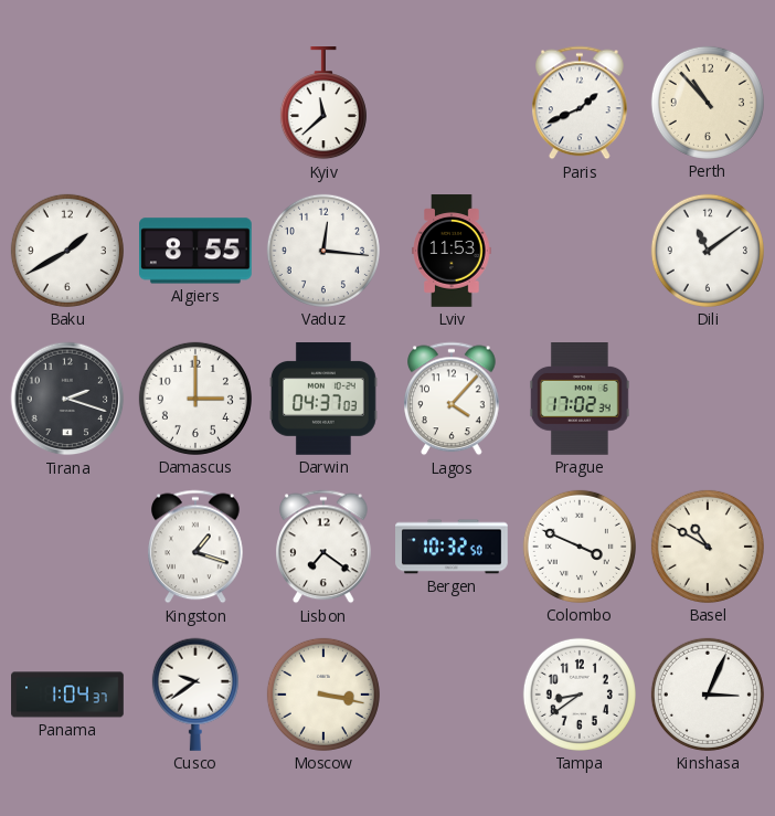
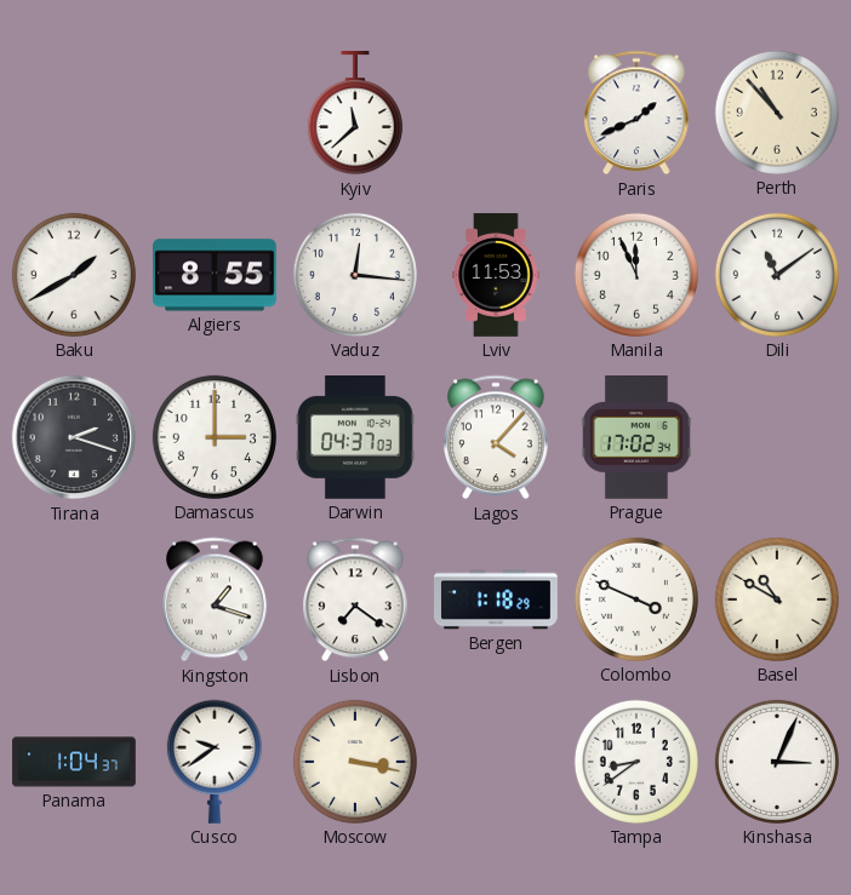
Manila: none -> 11:56 (636, 275)
Bergen: 10:32 -> 1:18 (497, 599)
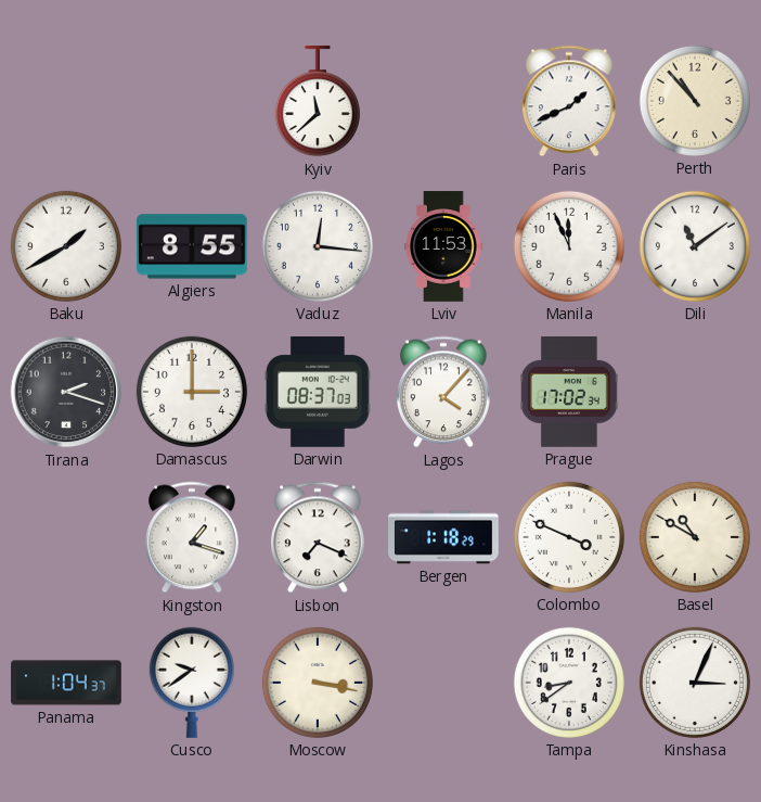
Darwin: 04:37 -> 08:37 (319, 393)
Lisbon: 7:21 -> 7:19 (319, 537)
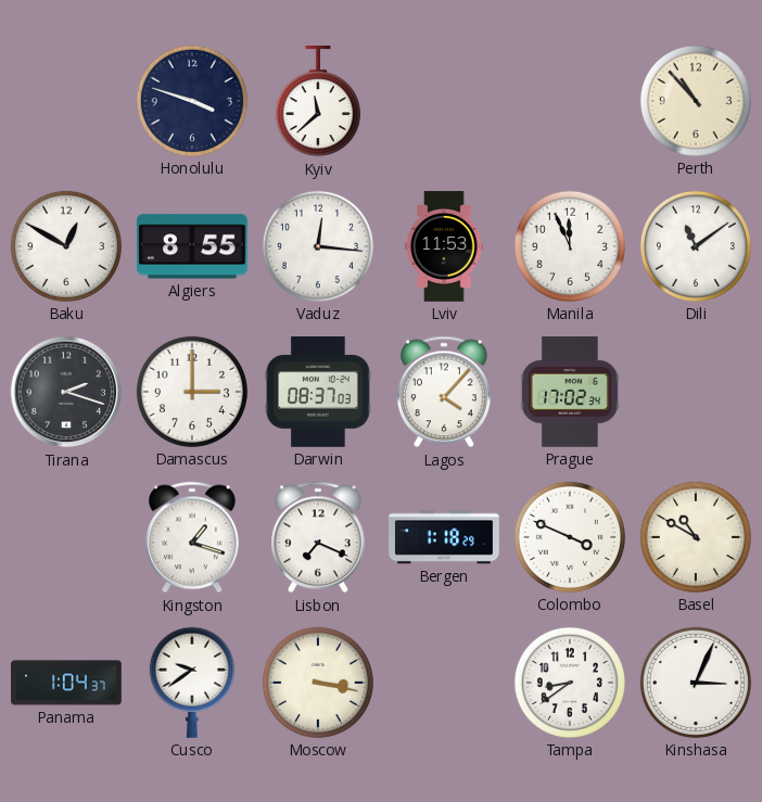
Honolulu: none -> 3:48 (192, 101)
Paris: 1:41 -> none (570, 101)
Baku: 1:40 -> 12:50 (66, 246)
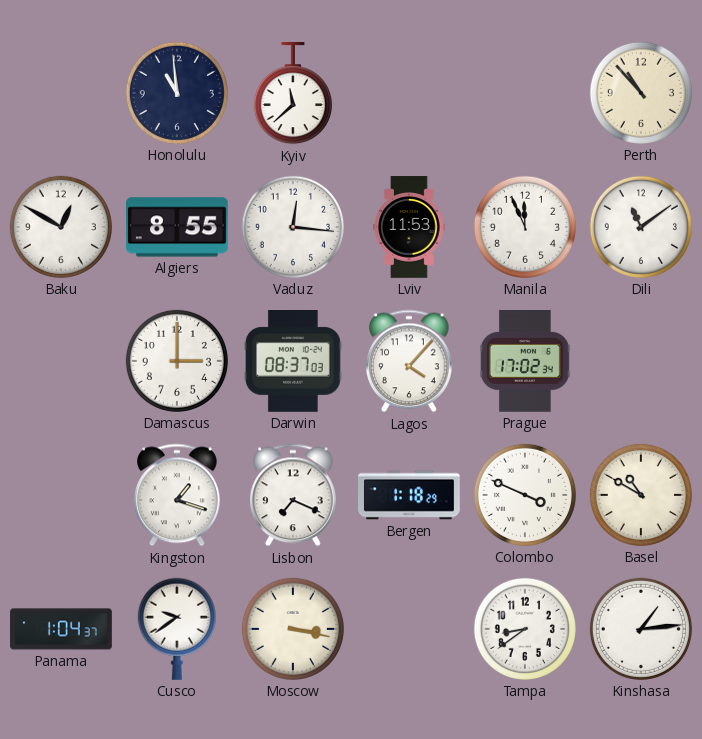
Honolulu: 3:48 -> 10:59 (177, 93)
Tirana: 2:18 -> none (66, 392)
Kinshasa: 3:04 -> 1:14 (641, 629)
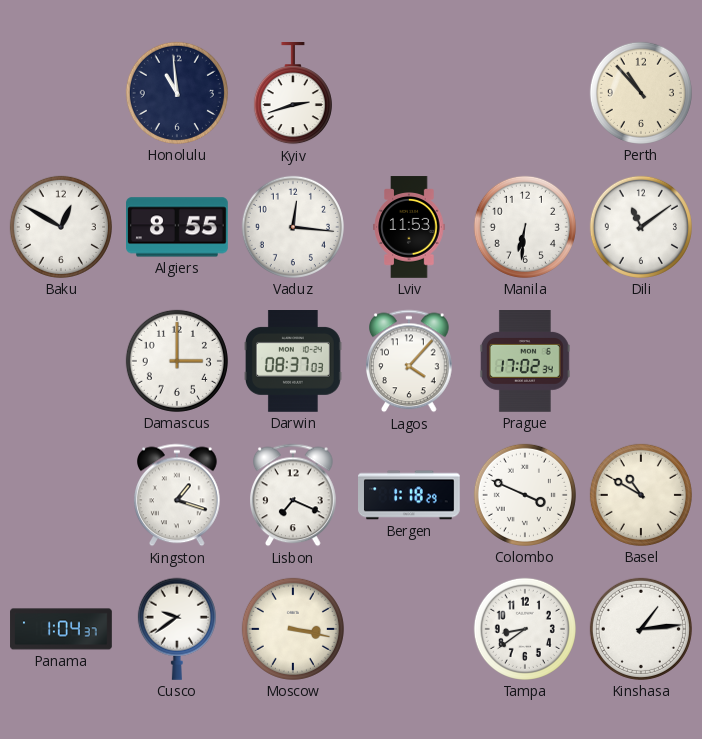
Kyiv: 11:38 -> 2:42 (293, 94)
Manila: 11:56 -> 6:31 (525, 227)
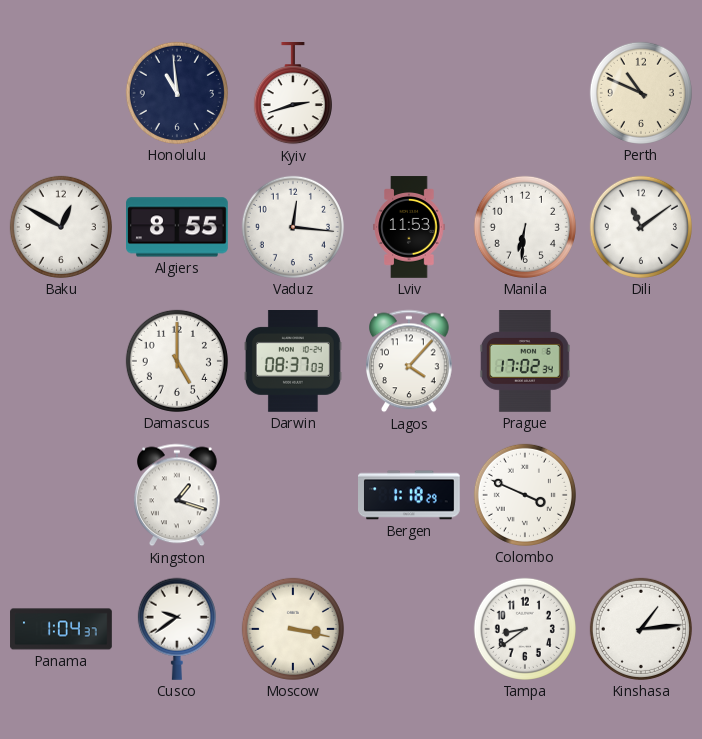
Perth: 10:53 -> 10:49 (641, 93)
Damascus: 3:00 -> 5:00 (177, 361)
Lisbon: 7:19 -> none (294, 495)
Basel: 10:50 -> none (641, 495)
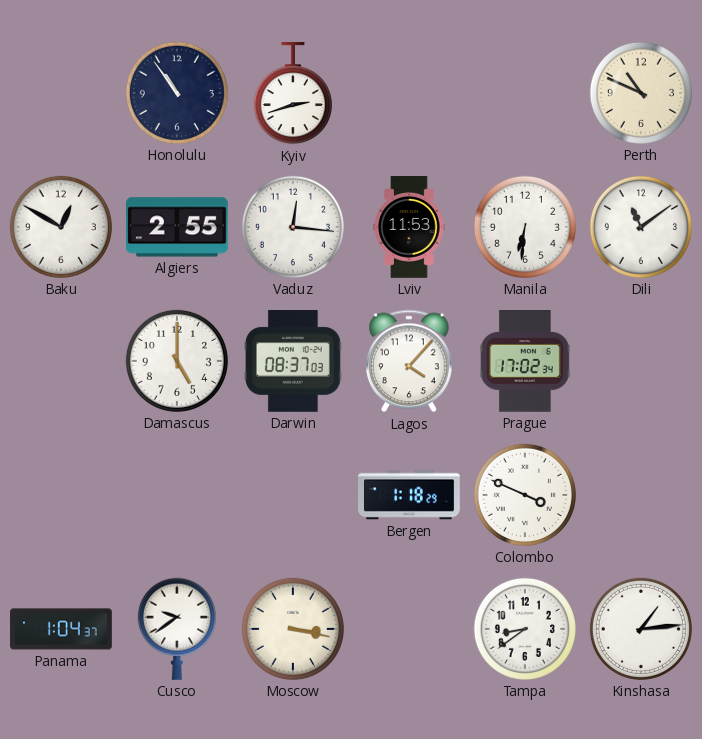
Honolulu: 10:59 -> 10:54 (177, 93)
Algiers: 8:55 -> 2:55 (178, 227)
Kingston: 1:18 -> none (178, 495)
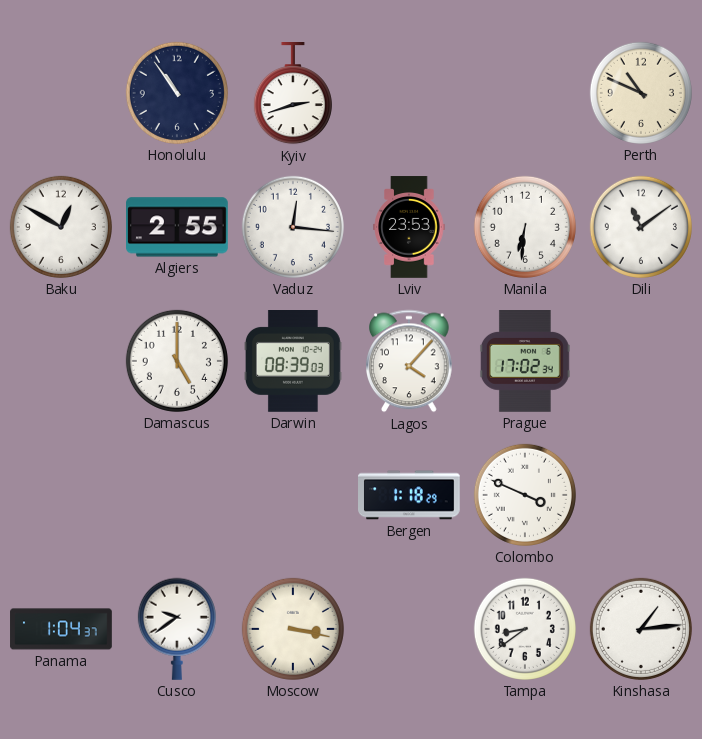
Lviv: 11:53 -> 23:53 (409, 227)
Darwin: 08:37 -> 08:39 (294, 362)
